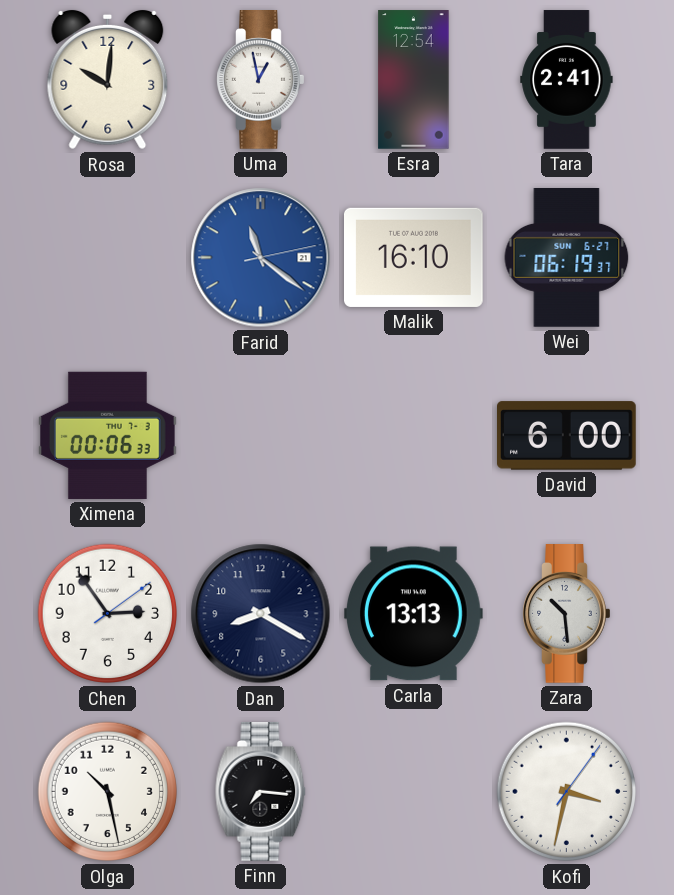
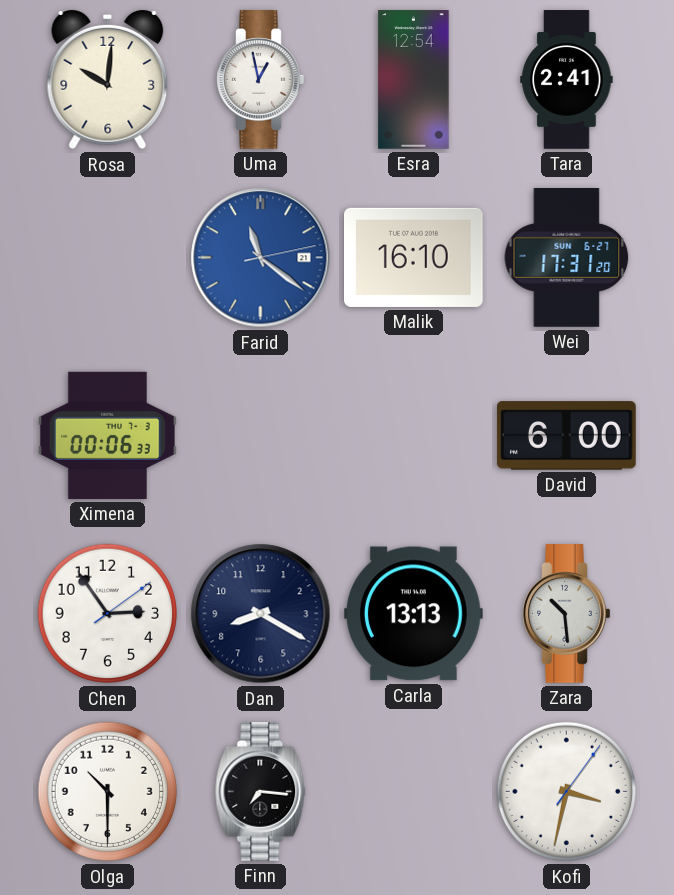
Wei: 06:19 -> 17:31 (567, 258)
Olga: 10:28 -> 10:30 (107, 792)
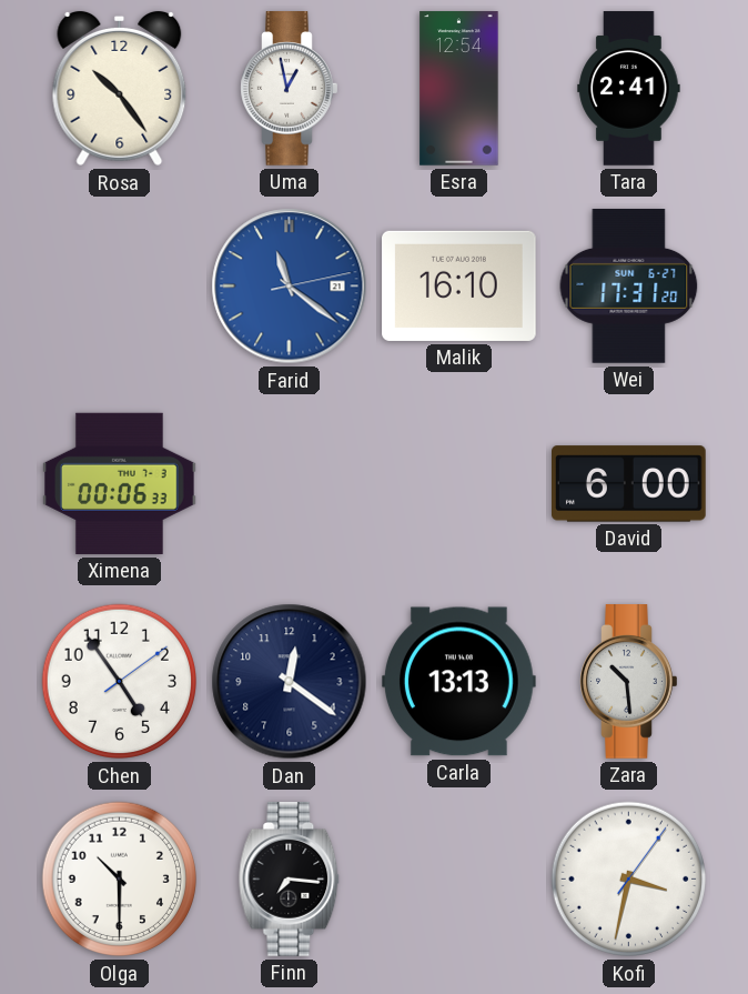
Rosa: 10:01 -> 10:24 (120, 89)
Chen: 2:54 -> 4:54 (119, 682)
Dan: 8:20 -> 12:21 (290, 682)
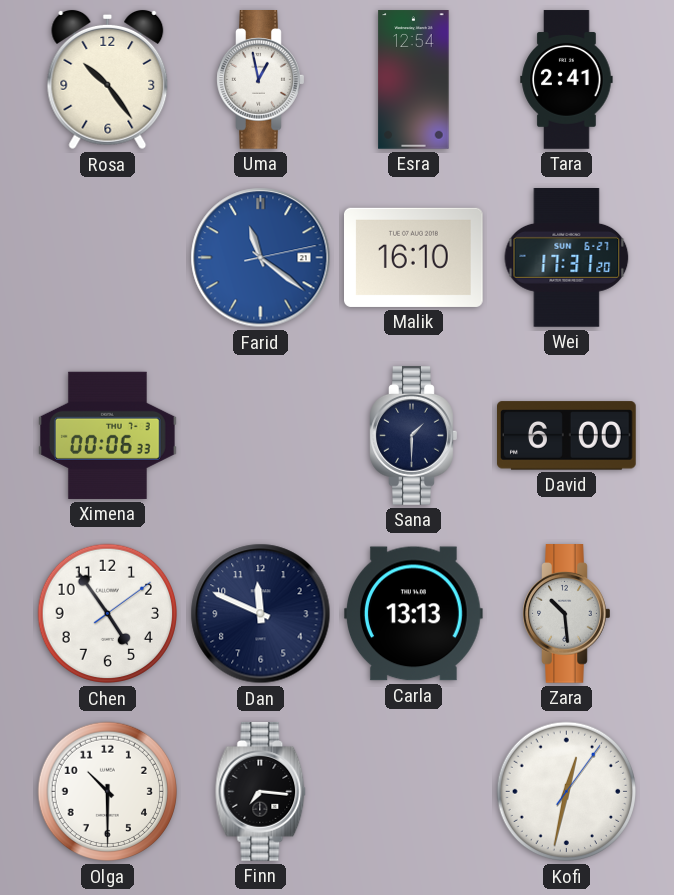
Sana: none -> 1:30 (414, 436)
Dan: 12:21 -> 11:49 (261, 614)
Kofi: 3:32 -> 12:32 (566, 792)
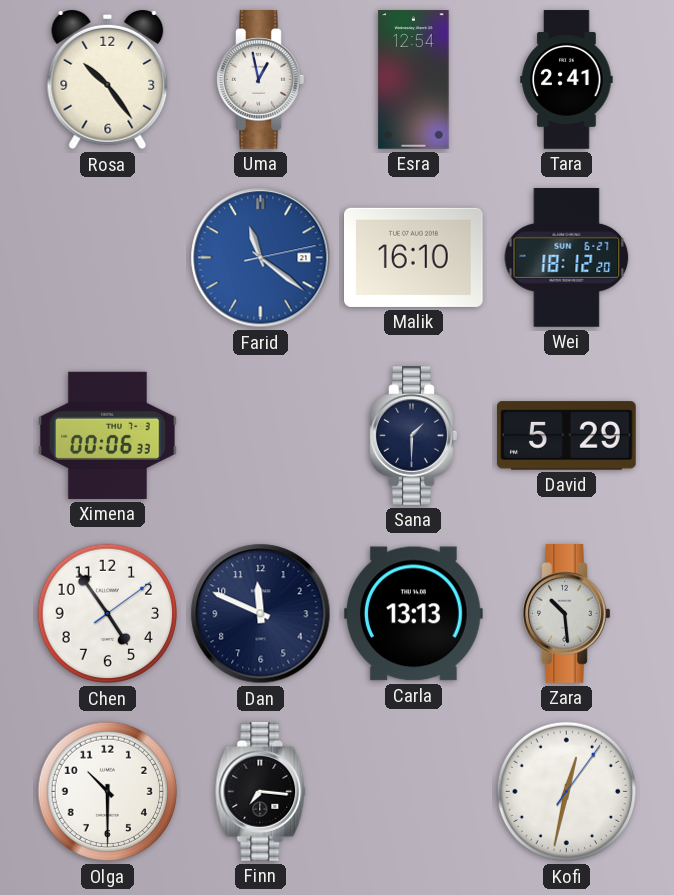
Wei: 17:31 -> 18:12 (567, 258)
David: 6:00 -> 5:29 (567, 436)
